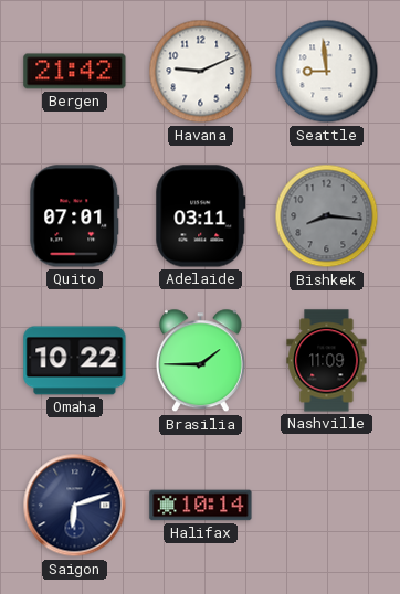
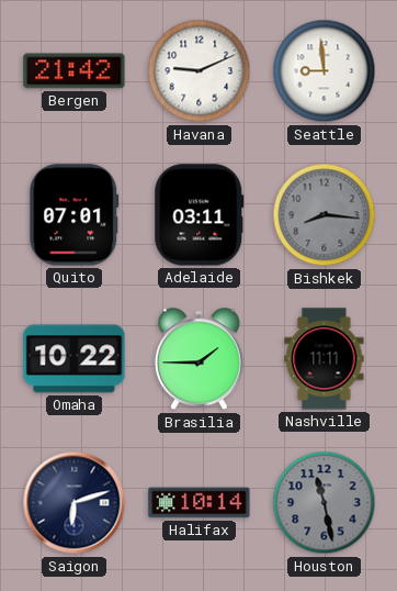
Nashville: 11:09 -> 11:11 (325, 359)
Houston: none -> 11:28 (325, 503)
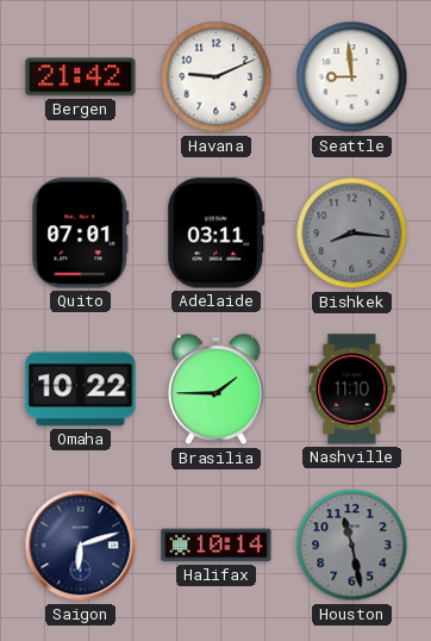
Nashville: 11:11 -> 11:10 (352, 390)
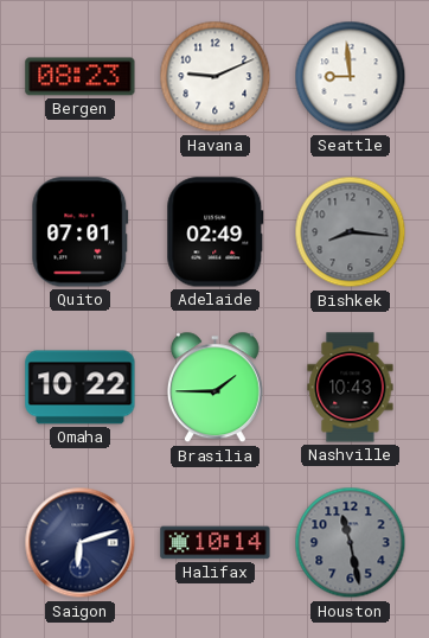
Bergen: 21:42 -> 08:23 (81, 77)
Adelaide: 03:11 -> 02:49 (216, 232)
Nashville: 11:10 -> 10:43 (351, 388)
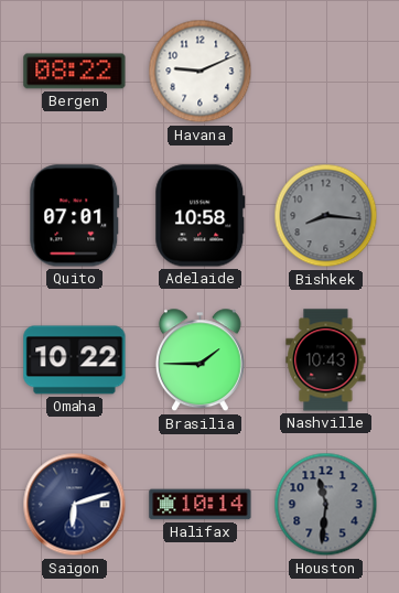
Bergen: 08:23 -> 08:22 (75, 72)
Seattle: 8:59 -> none (351, 77)
Adelaide: 02:49 -> 10:58 (201, 216)
Houston: 11:28 -> 11:31 (326, 505)
